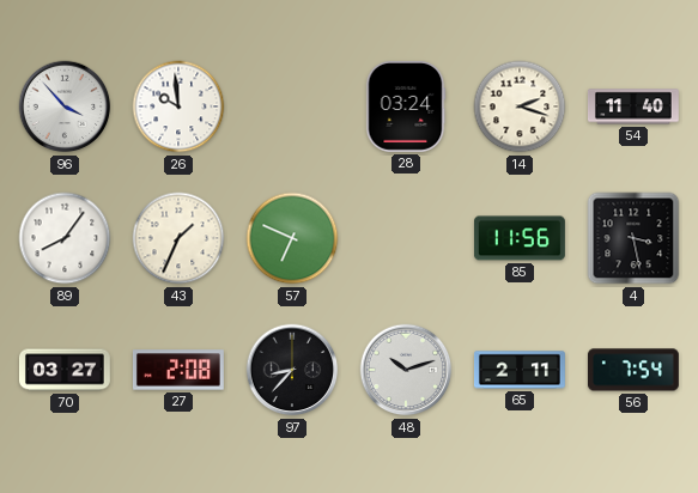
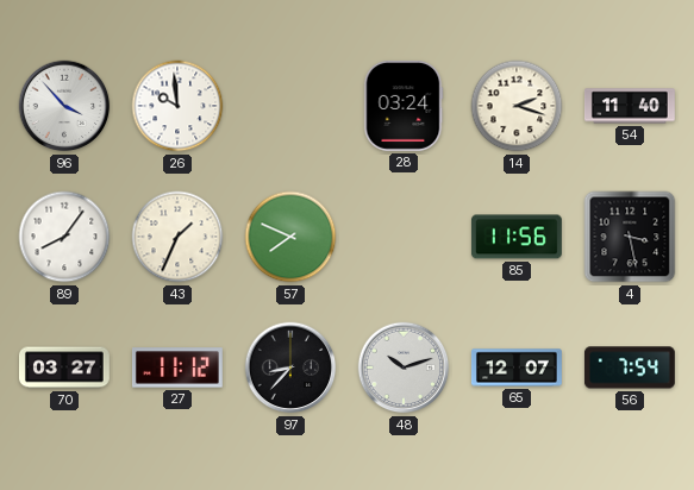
57: 6:49 -> 7:49 (290, 237)
27: 2:08 -> 11:12 (177, 367)
65: 2:11 -> 12:07 (517, 367)
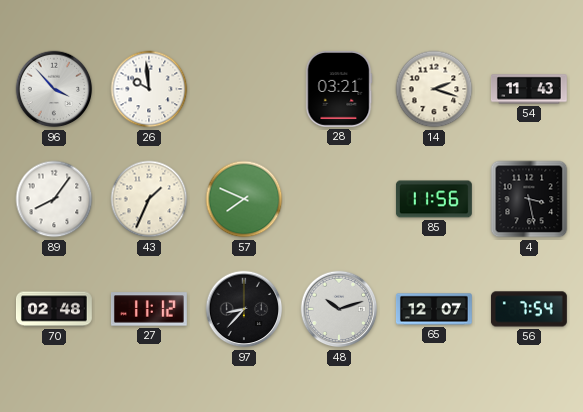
28: 03:24 -> 03:21 (339, 89)
54: 11:40 -> 11:43 (529, 89)
70: 03:27 -> 02:48 (55, 309)
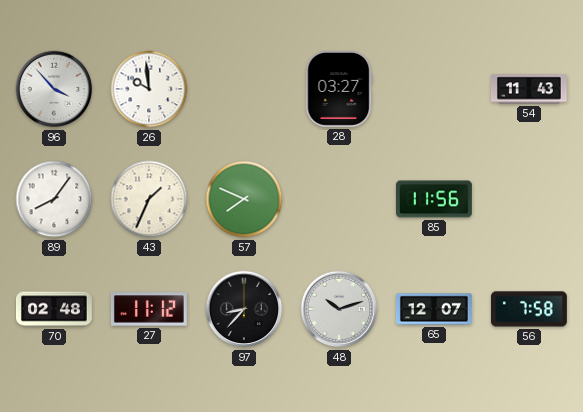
28: 03:21 -> 03:27 (339, 89)
14: 2:18 -> none (434, 89)
4: 3:28 -> none (529, 199)
56: 7:54 -> 7:58 (529, 309)
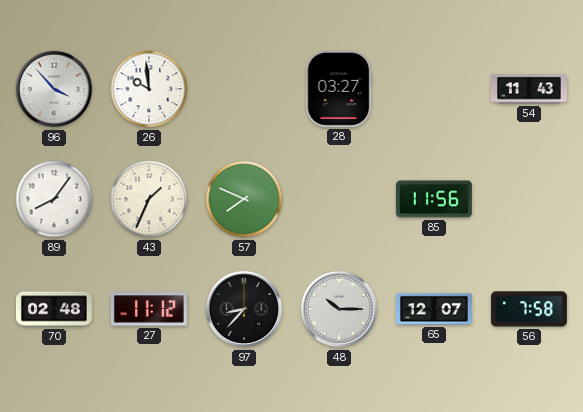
48: 10:12 -> 10:15 (339, 309)
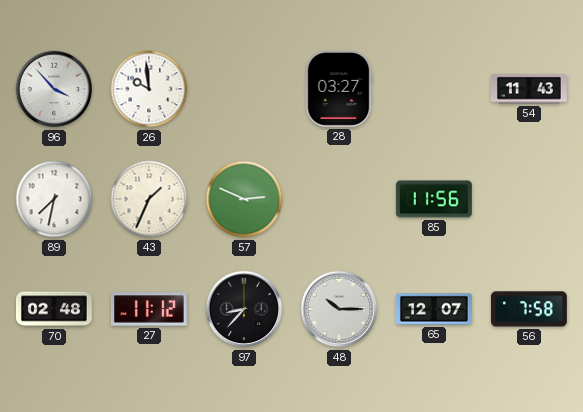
89: 8:06 -> 7:32 (54, 199)
57: 7:49 -> 2:49 (244, 199)
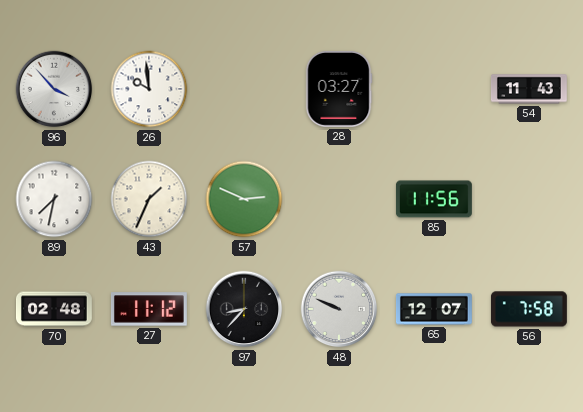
48: 10:15 -> 9:49 (339, 309)
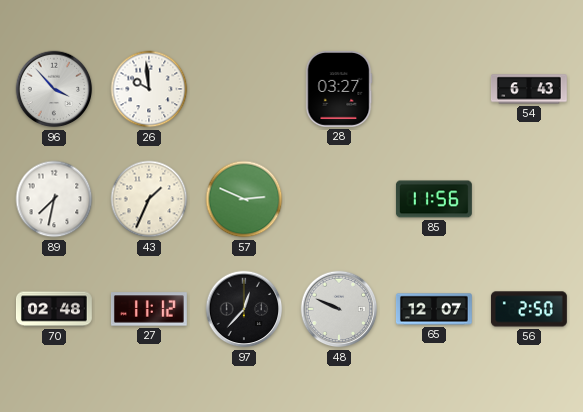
54: 11:43 -> 6:43 (529, 89)
97: 8:37 -> 12:37 (244, 309)
56: 7:58 -> 2:50 (529, 309)
